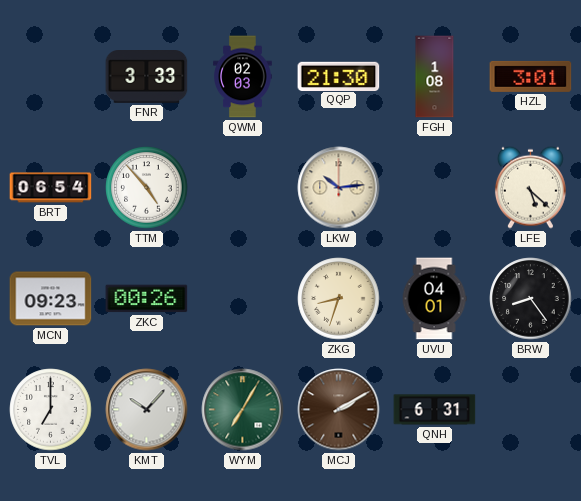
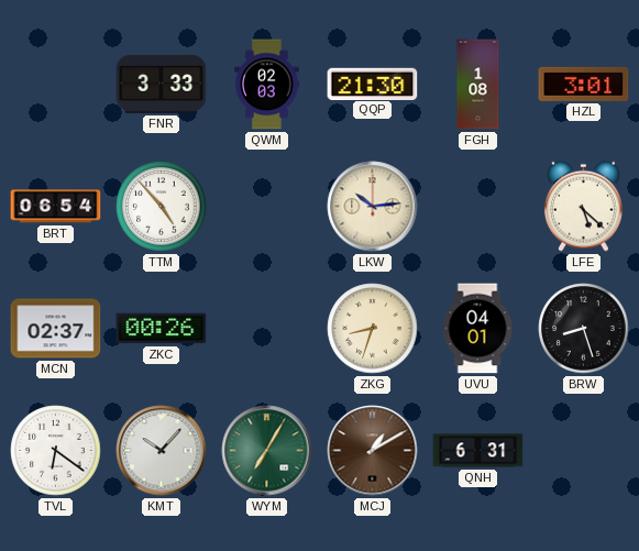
MCN: 09:23 -> 02:37 (56, 329)
BRW: 8:24 -> 8:27 (584, 329)
TVL: 7:00 -> 6:21 (56, 451)
MCJ: 2:10 -> 1:10 (373, 451)
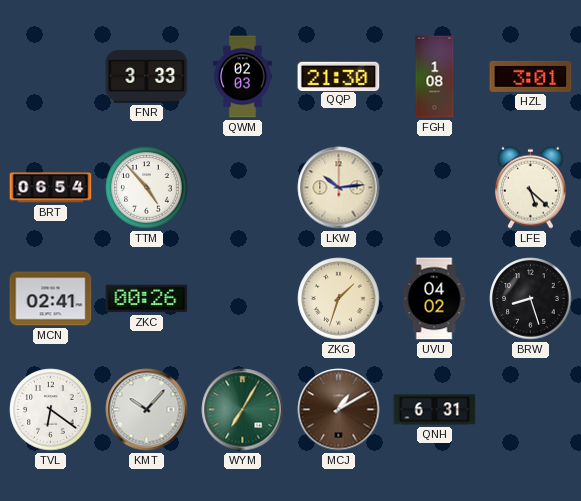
MCN: 02:37 -> 02:41 (51, 299)
ZKG: 8:33 -> 1:33 (339, 299)
UVU: 04:01 -> 04:02 (434, 299)
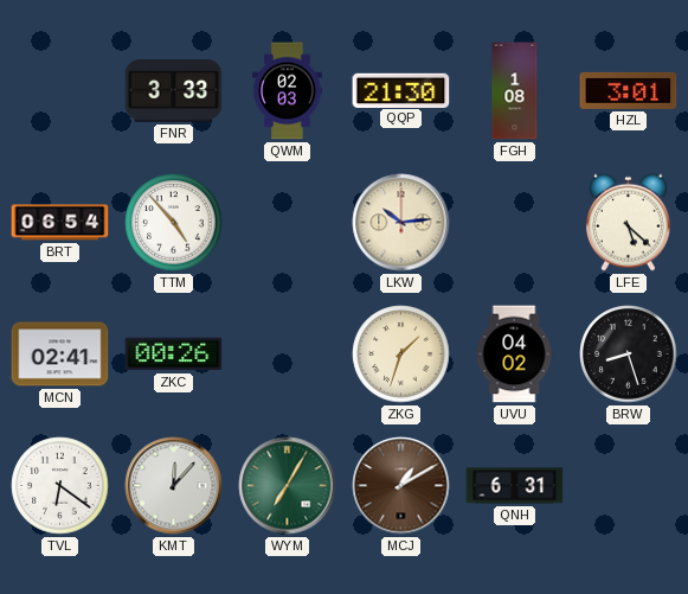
KMT: 10:07 -> 12:07 (174, 486)
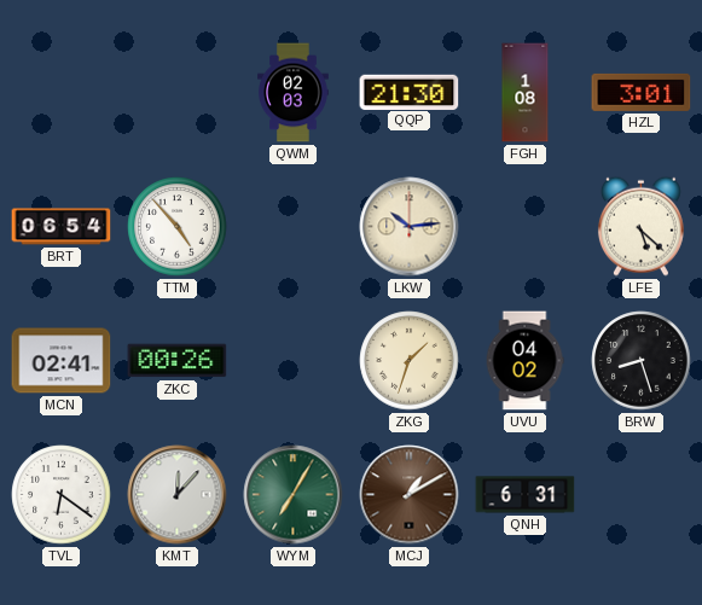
FNR: 3:33 -> none (174, 91)
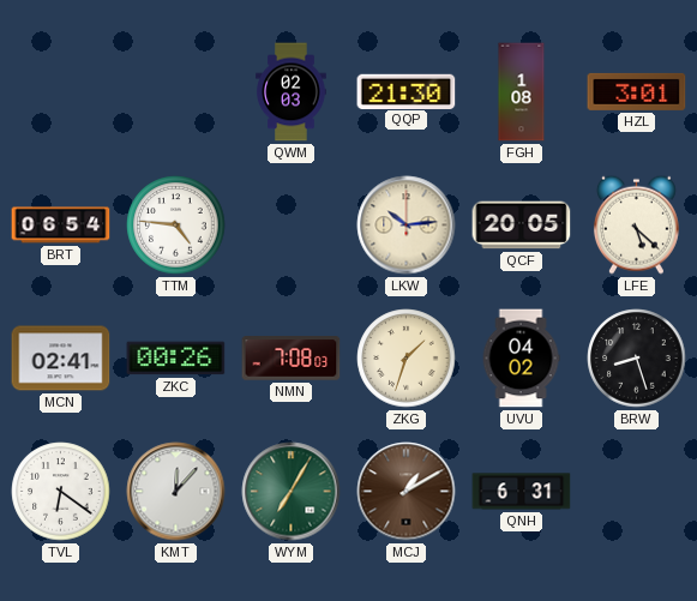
TTM: 4:53 -> 4:46 (176, 226)
QCF: none -> 20:05 (522, 226)
NMN: none -> 7:08 (292, 359)
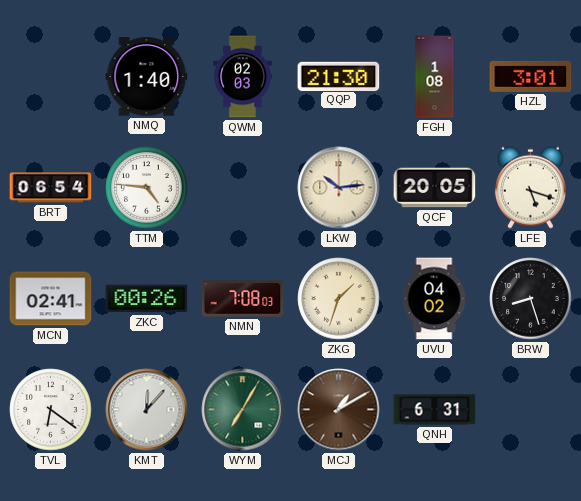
NMQ: none -> 1:40 (147, 77)
LFE: 5:22 -> 5:18 (530, 187)
